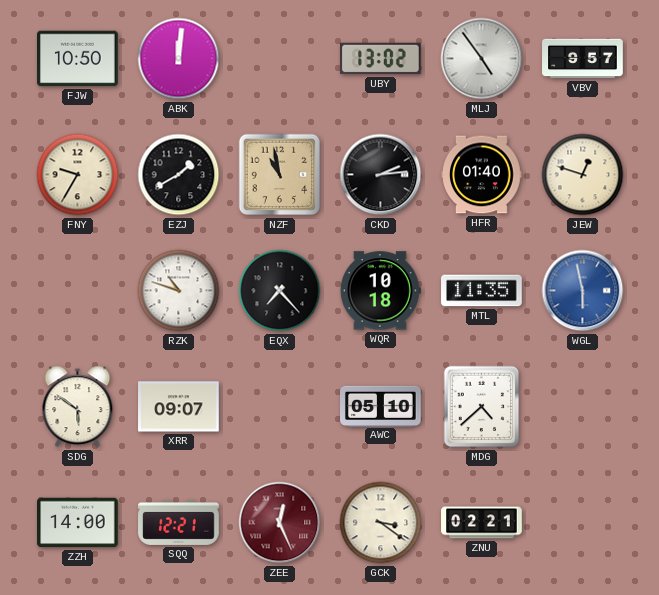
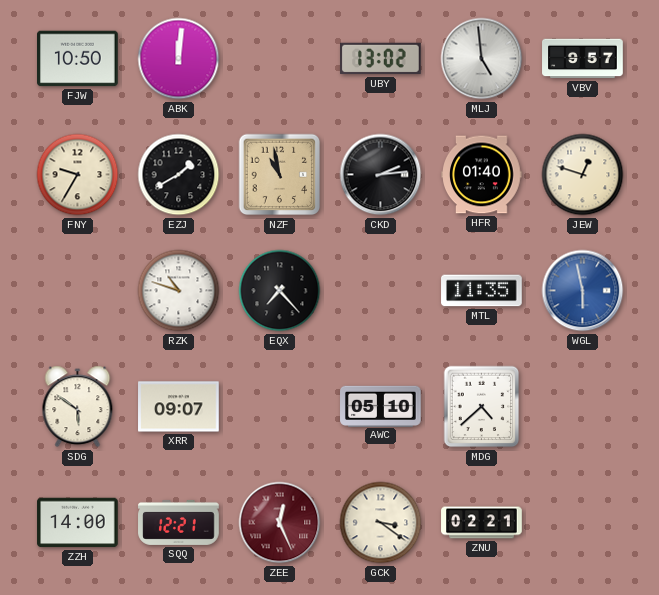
MLJ: 4:54 -> 4:59 (482, 59)
WQR: 10:18 -> none (380, 291)
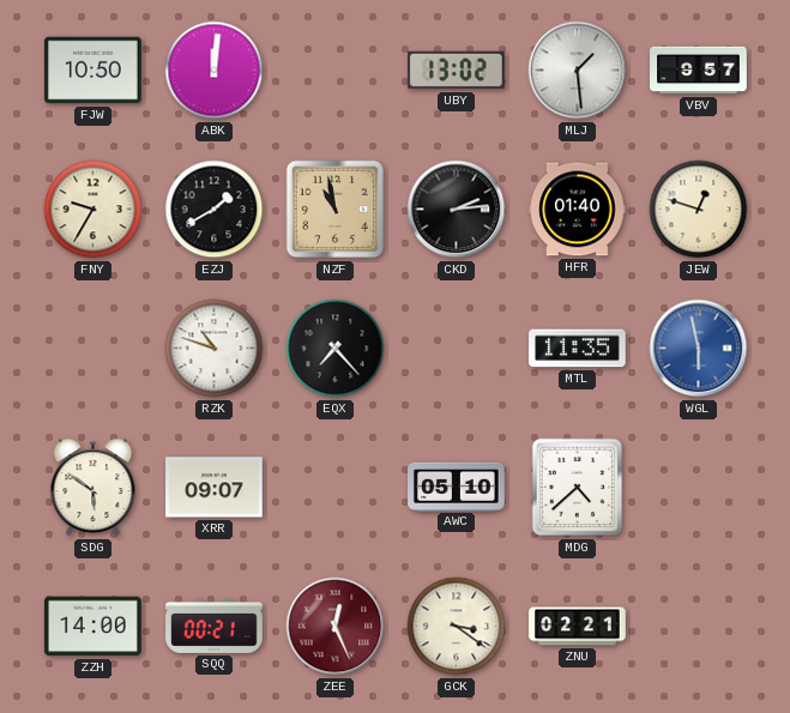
MLJ: 4:59 -> 1:29 (578, 71)
SQQ: 12:21 -> 00:21 (215, 626)
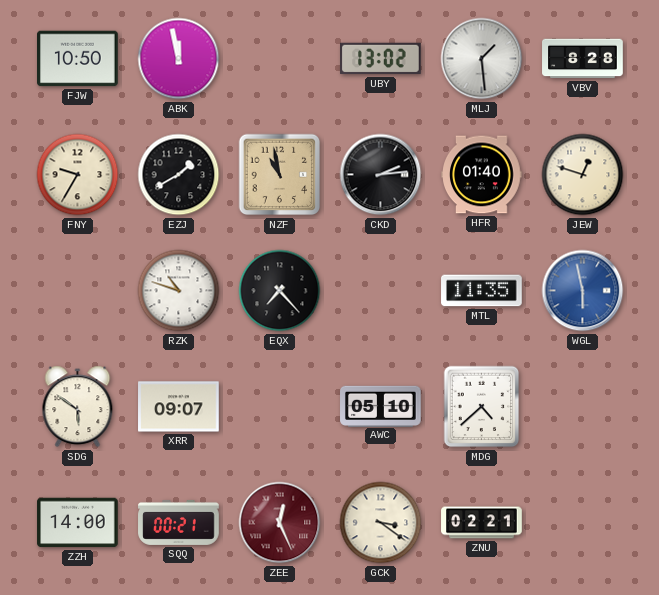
ABK: 12:01 -> 11:58 (179, 59)
VBV: 9:57 -> 8:28 (583, 59)
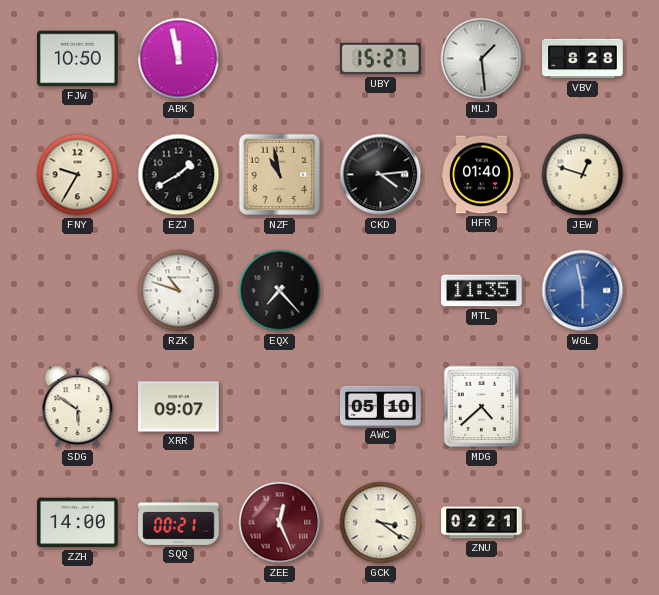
UBY: 13:02 -> 15:27 (381, 59)
CKD: 2:14 -> 4:14 (381, 175)
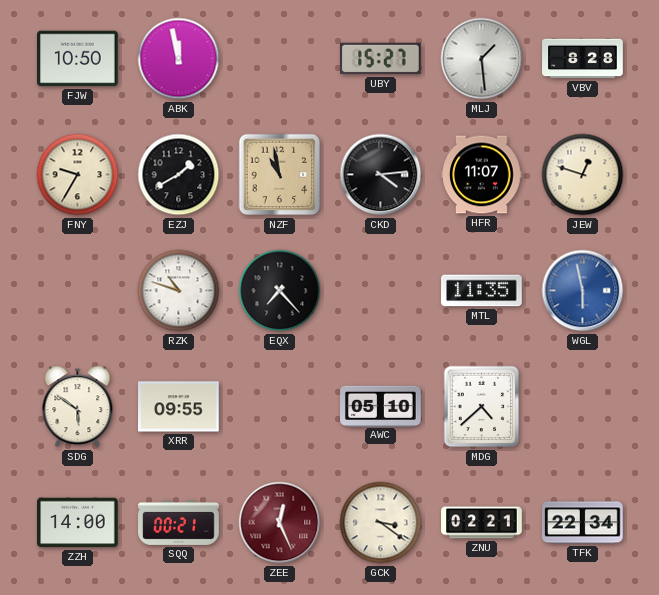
HFR: 01:40 -> 11:07 (482, 175)
XRR: 09:07 -> 09:55 (179, 407)
TFK: none -> 22:34 (583, 523)
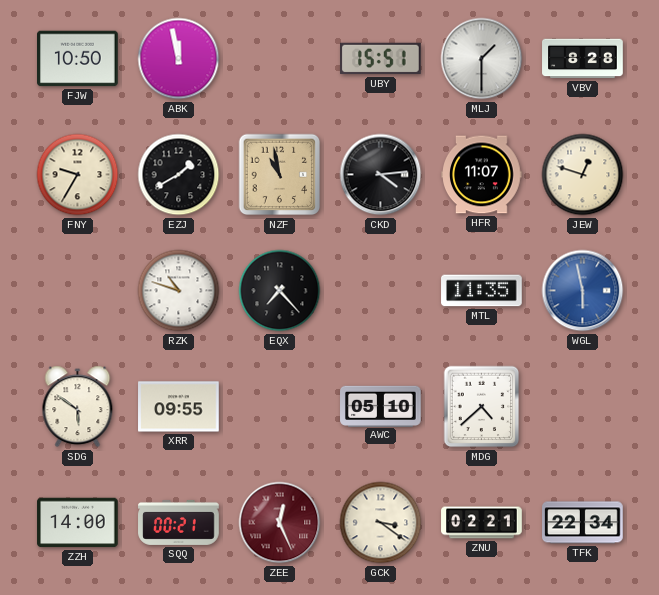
UBY: 15:27 -> 15:51 (381, 59)
MLJ: 1:29 -> 1:30 (482, 59)
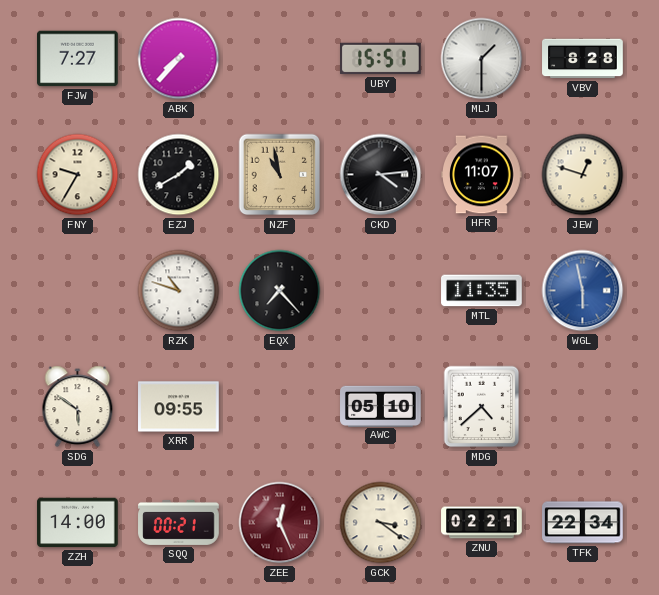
FJW: 10:50 -> 7:27 (78, 59)
ABK: 11:58 -> 7:37 (179, 59)
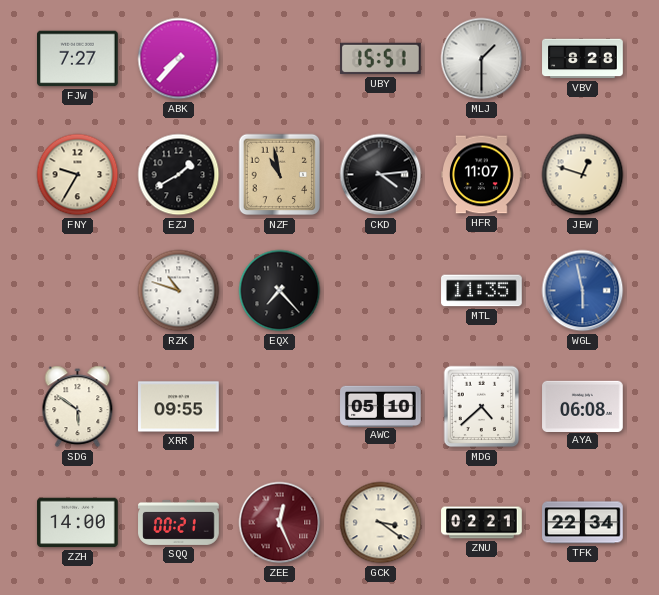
AYA: none -> 06:08 (583, 406)
